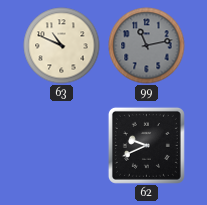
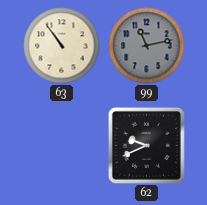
63: 10:49 -> 10:54 (62, 46)
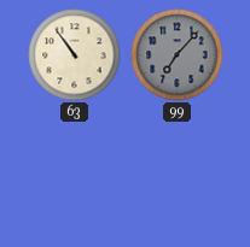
99: 11:13 -> 7:07 (178, 55)
62: 9:41 -> none (146, 145)
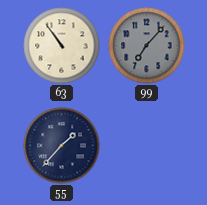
55: none -> 1:37 (62, 146)
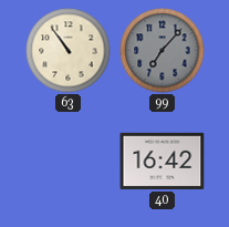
55: 1:37 -> none (62, 146)
40: none -> 16:42 (163, 161)
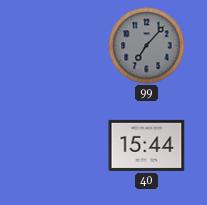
63: 10:54 -> none (69, 51)
40: 16:42 -> 15:44 (147, 145)
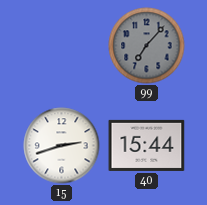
15: none -> 2:42 (62, 146)
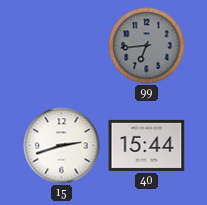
99: 7:07 -> 6:44 (147, 46)
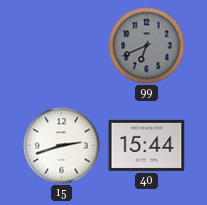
99: 6:44 -> 6:41 (147, 46)
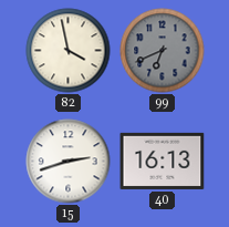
82: none -> 3:58 (69, 51)
40: 15:44 -> 16:13 (163, 161)
